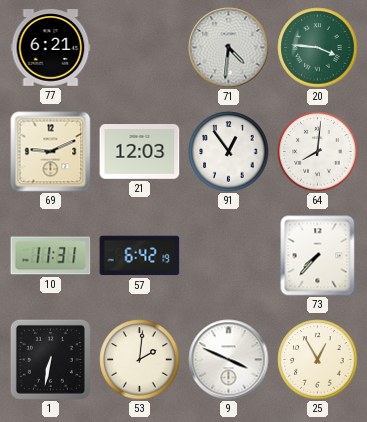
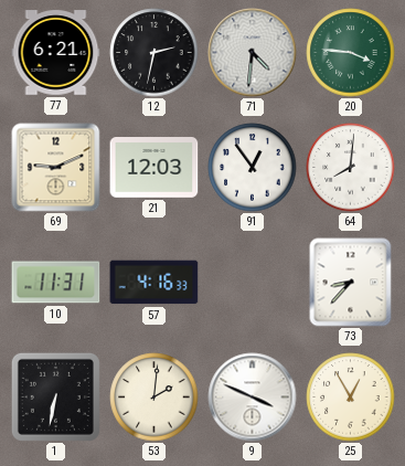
12: none -> 2:32 (154, 53)
57: 6:42 -> 4:16 (154, 283)
73: 7:37 -> 8:37 (351, 283)
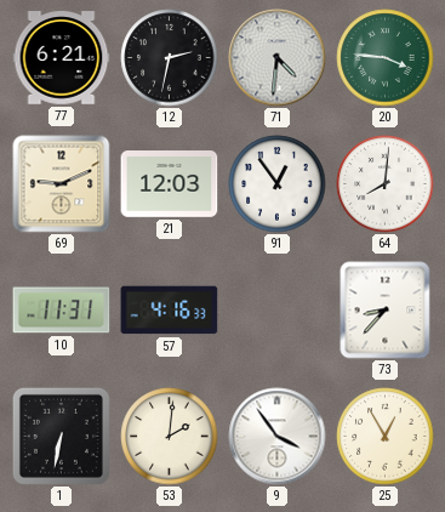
9: 3:49 -> 3:54 (278, 437)
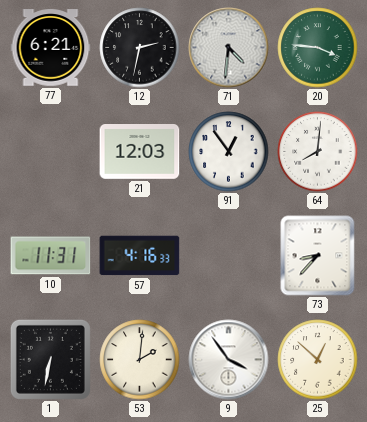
69: 9:11 -> none (62, 184)
25: 12:55 -> 12:52 (318, 360)
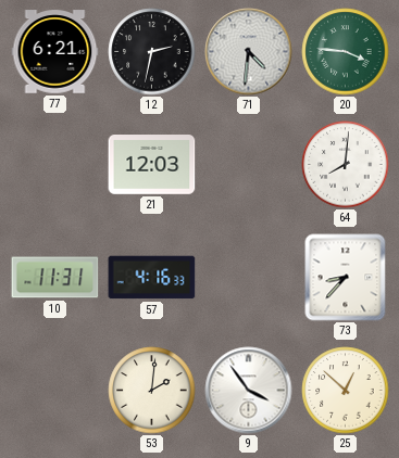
91: 12:54 -> none (229, 152)
1: 6:32 -> none (50, 359)
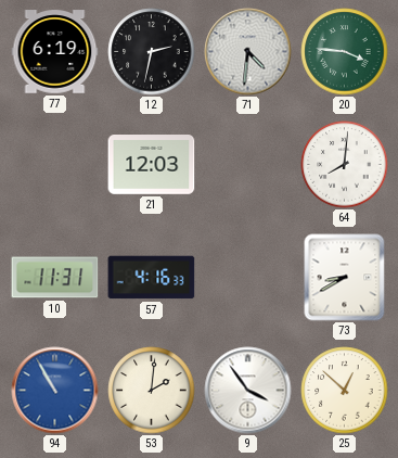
77: 6:21 -> 6:19 (55, 52)
73: 8:37 -> 8:40 (345, 278)
94: none -> 10:55 (55, 391)
